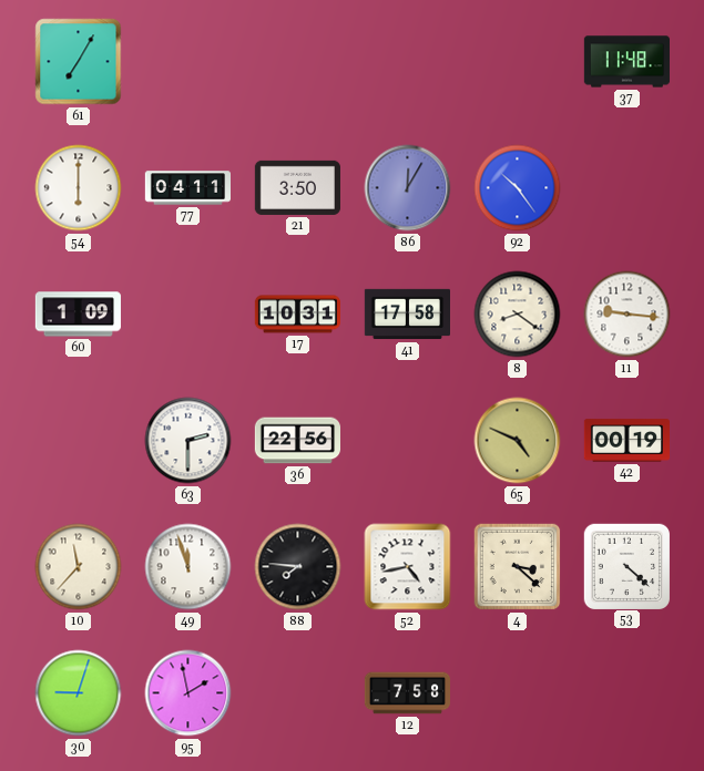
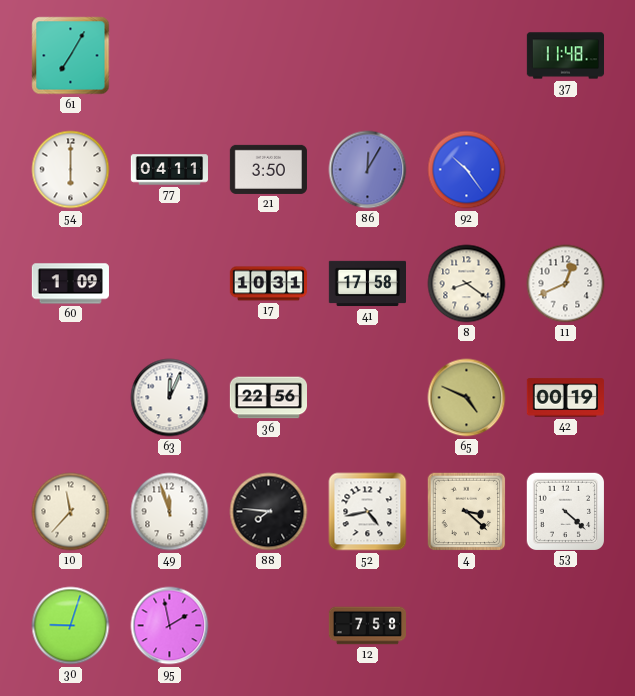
11: 9:16 -> 12:41 (566, 284)
63: 2:30 -> 12:04 (170, 398)
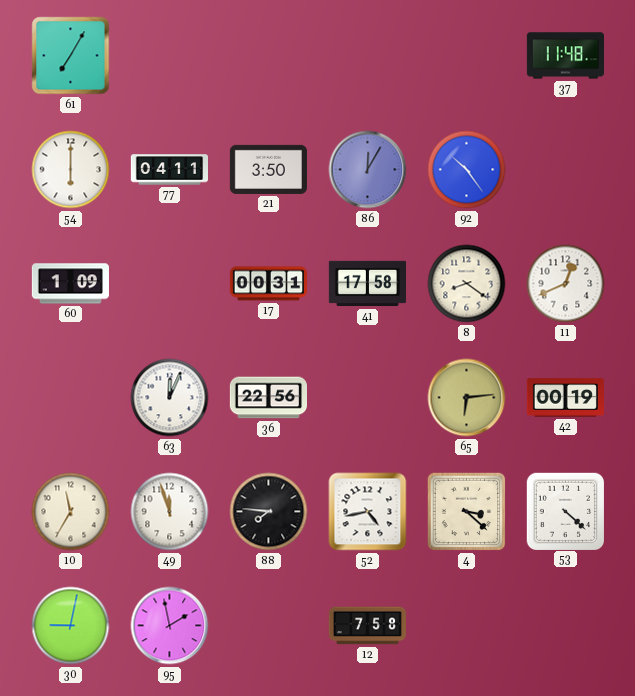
17: 10:31 -> 00:31 (268, 284)
65: 4:49 -> 6:14 (467, 398)
10: 11:37 -> 11:35 (71, 512)
30: 9:03 -> 9:02 (71, 626)
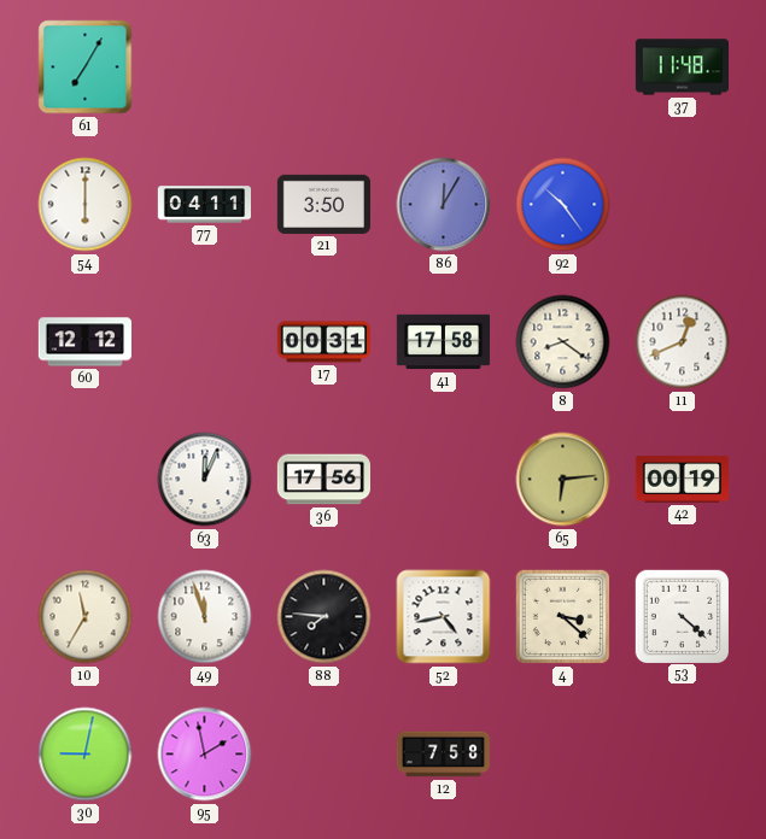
60: 1:09 -> 12:12 (84, 342)
36: 22:56 -> 17:56 (323, 480)
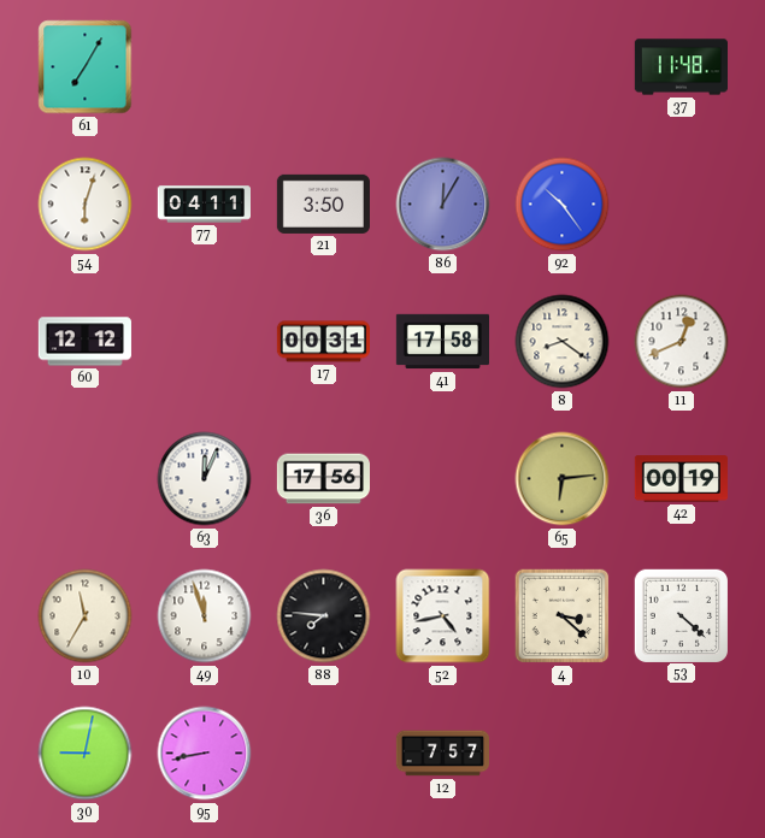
54: 6:00 -> 6:03 (86, 205)
95: 1:58 -> 8:43 (205, 754)
12: 7:58 -> 7:57 (442, 754)
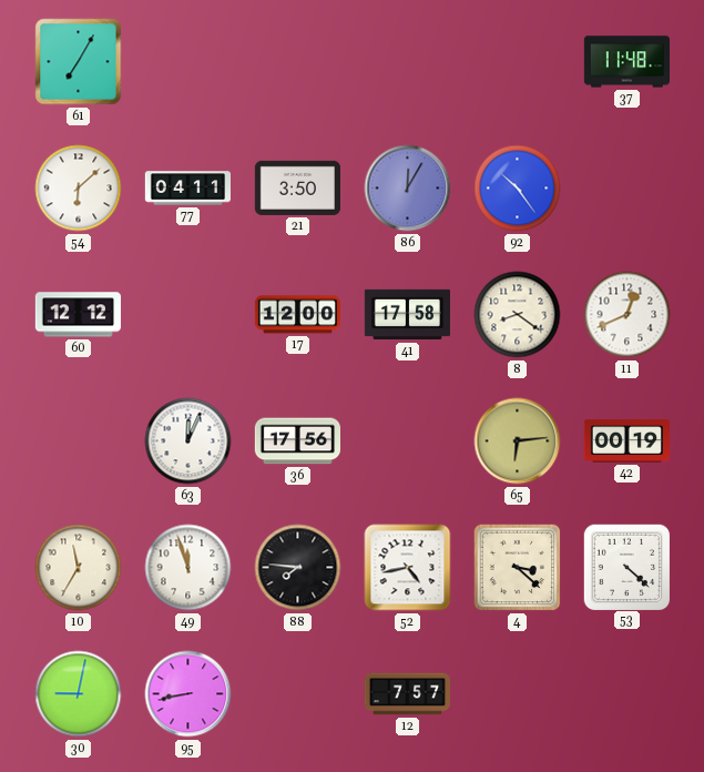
54: 6:03 -> 6:08 (79, 189)
17: 00:31 -> 12:00 (297, 315)
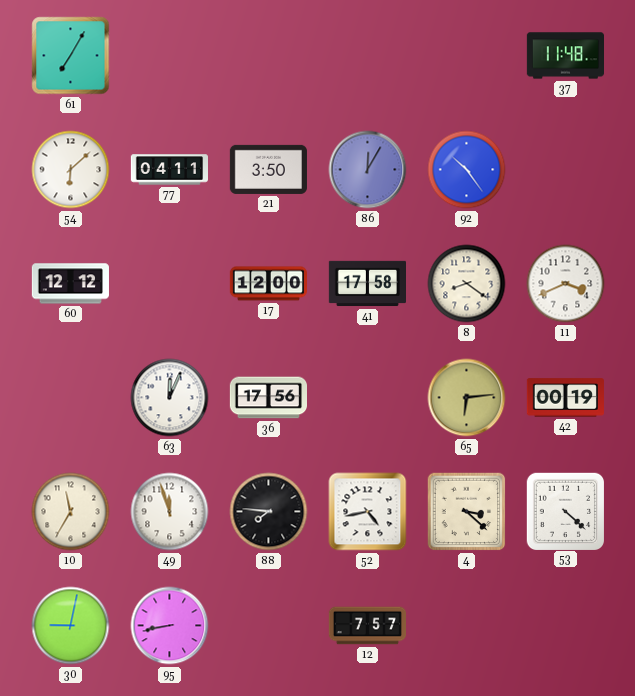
11: 12:41 -> 3:41 (566, 284)
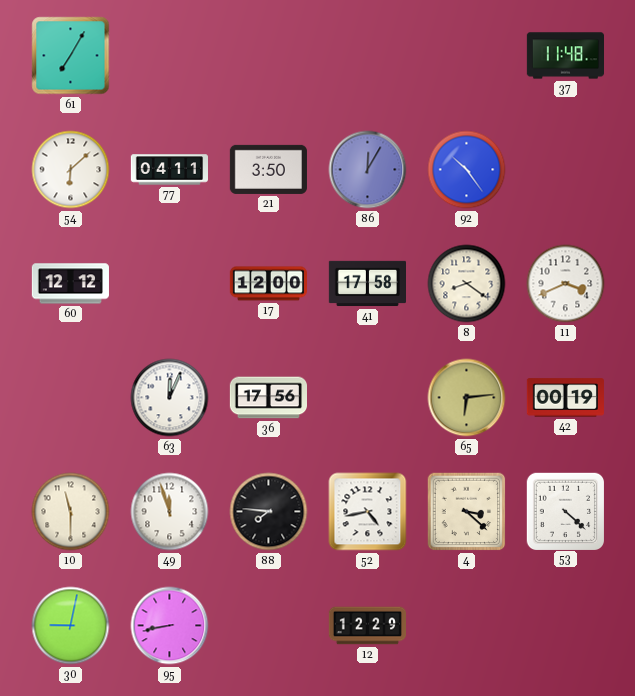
10: 11:35 -> 11:30 (71, 512)
12: 7:57 -> 12:29 (367, 626)
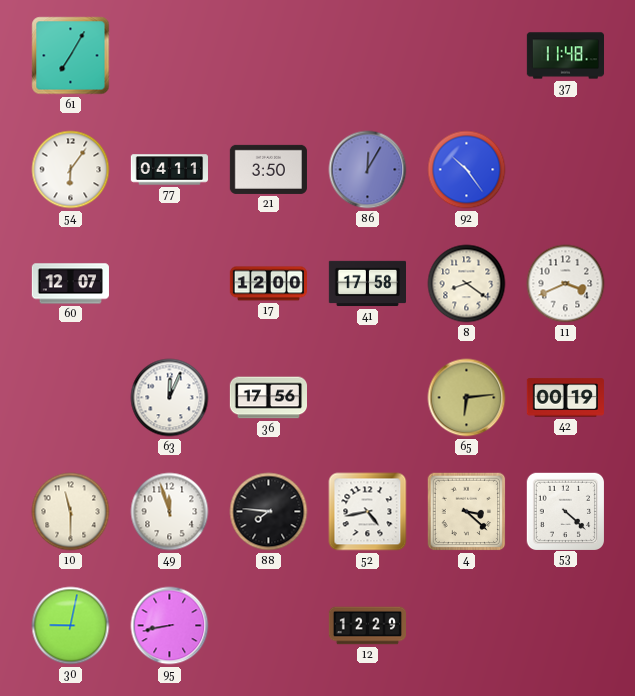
54: 6:08 -> 6:06 (71, 170)
60: 12:12 -> 12:07 (70, 284)
